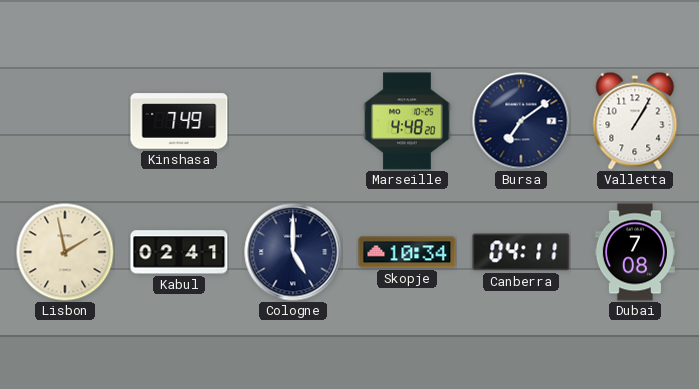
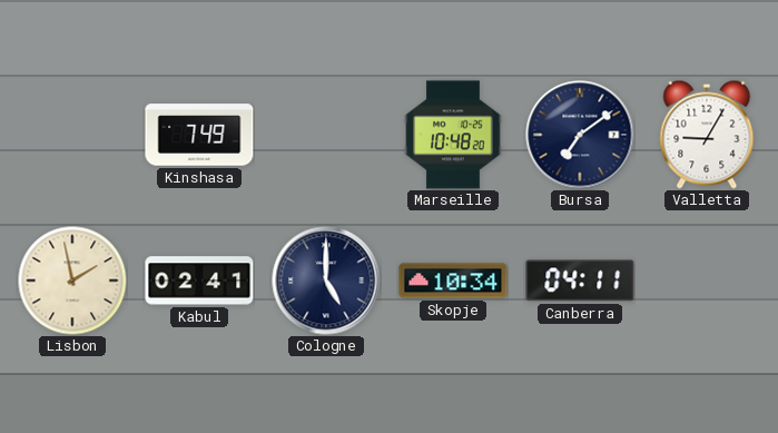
Marseille: 4:48 -> 10:48 (453, 135)
Valletta: 1:05 -> 9:05 (707, 135)
Dubai: 7:08 -> none (635, 252)
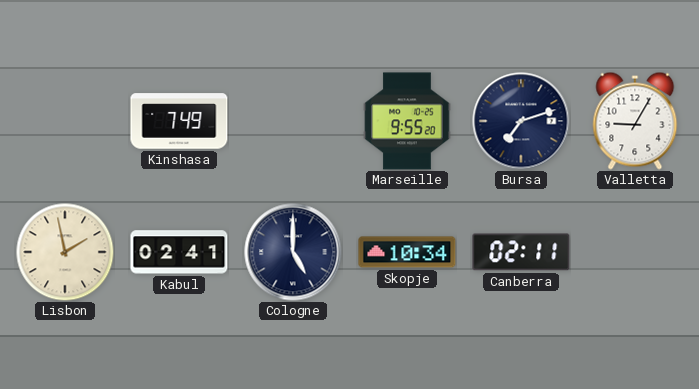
Marseille: 10:48 -> 9:55 (407, 121)
Bursa: 7:09 -> 7:12 (521, 121)
Canberra: 04:11 -> 02:11 (521, 252)
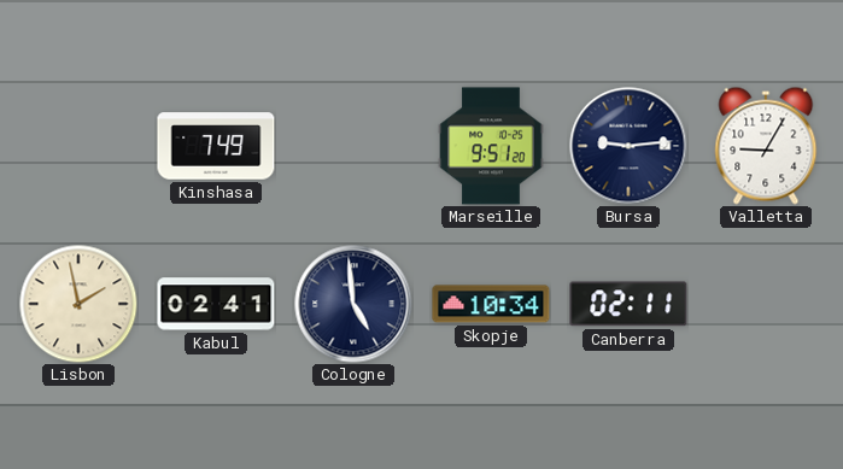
Marseille: 9:55 -> 9:51 (491, 146)
Bursa: 7:12 -> 9:14 (628, 146)
Cologne: 5:00 -> 4:59 (353, 304)
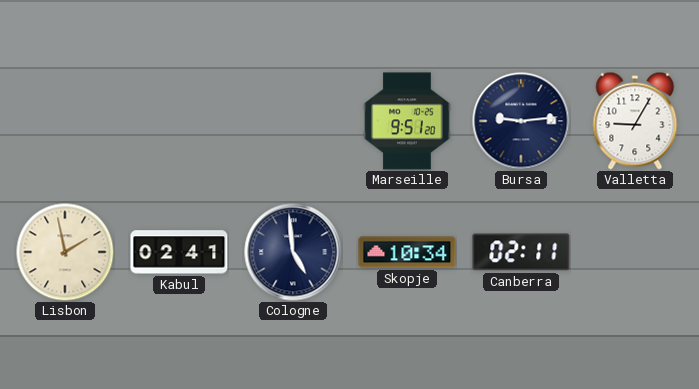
Kinshasa: 7:49 -> none (216, 146)
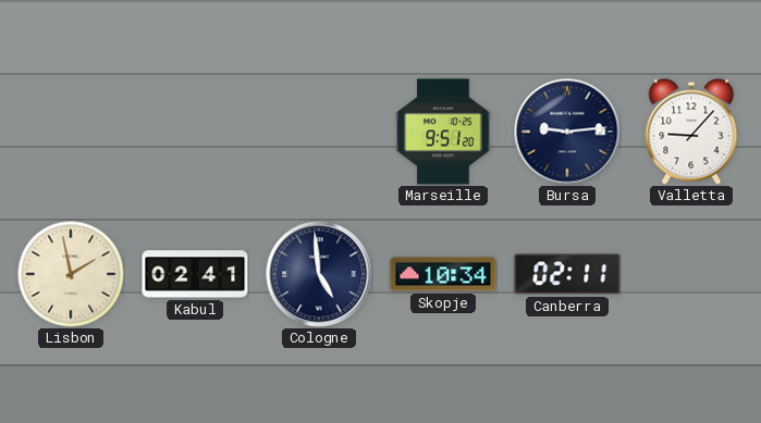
Valletta: 9:05 -> 9:07 (691, 132)
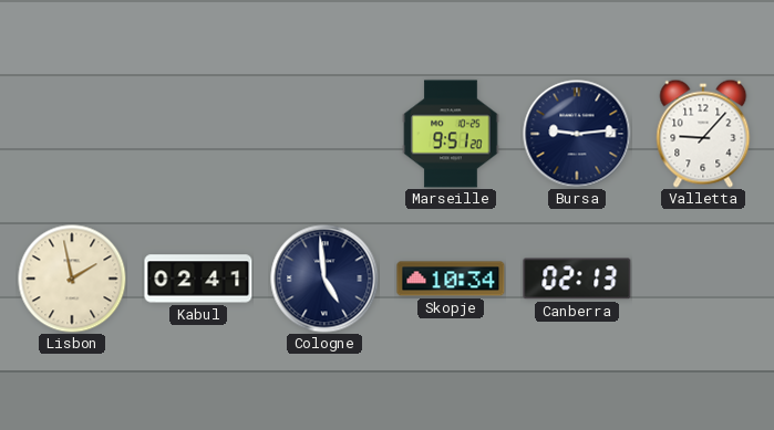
Canberra: 02:11 -> 02:13 (577, 279)
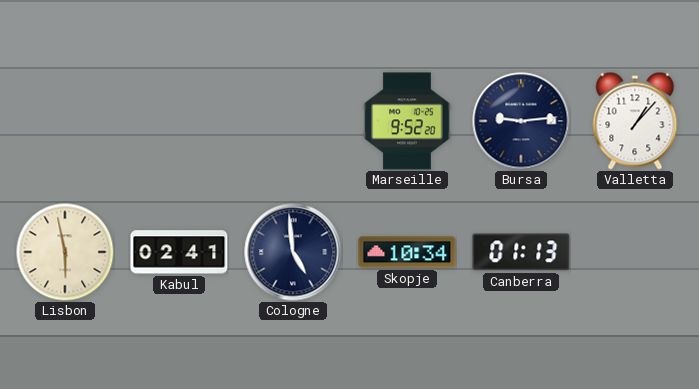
Marseille: 9:51 -> 9:52 (407, 121)
Valletta: 9:07 -> 1:07 (635, 121)
Lisbon: 1:58 -> 5:58 (65, 252)
Canberra: 02:13 -> 01:13 (521, 252)
